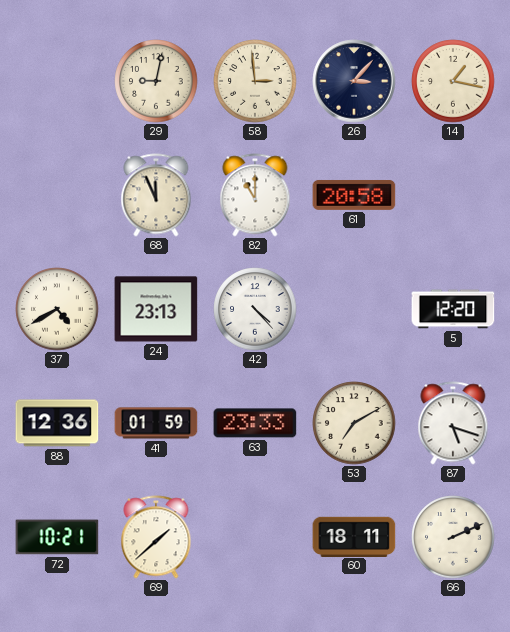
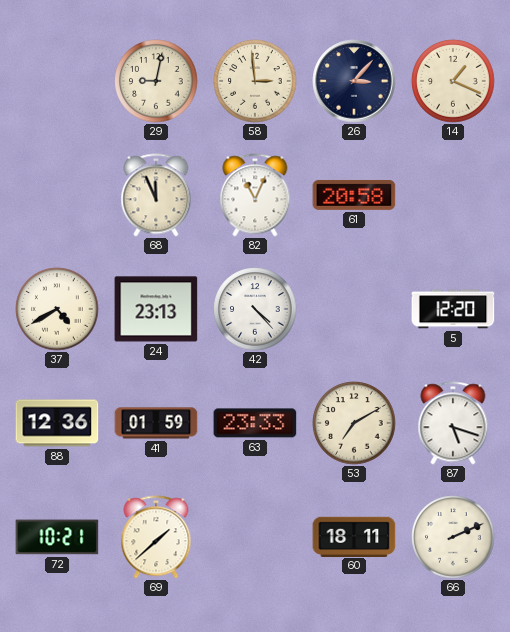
14: 1:17 -> 1:19 (453, 81)
82: 11:00 -> 11:04 (255, 195)
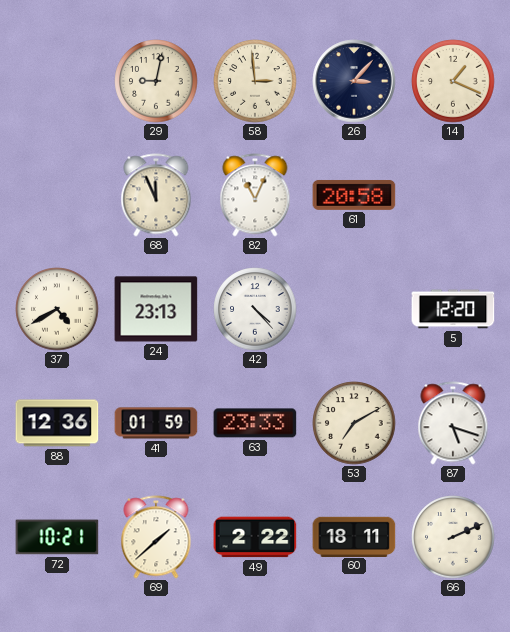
49: none -> 2:22 (255, 537)
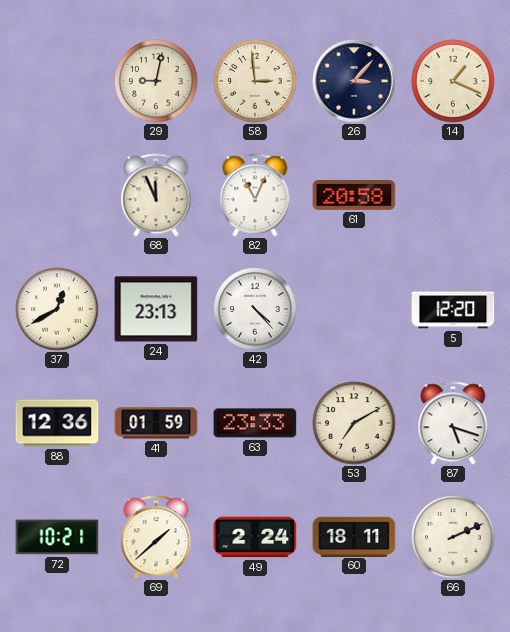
37: 4:40 -> 12:40 (57, 309)
49: 2:22 -> 2:24 (255, 537)
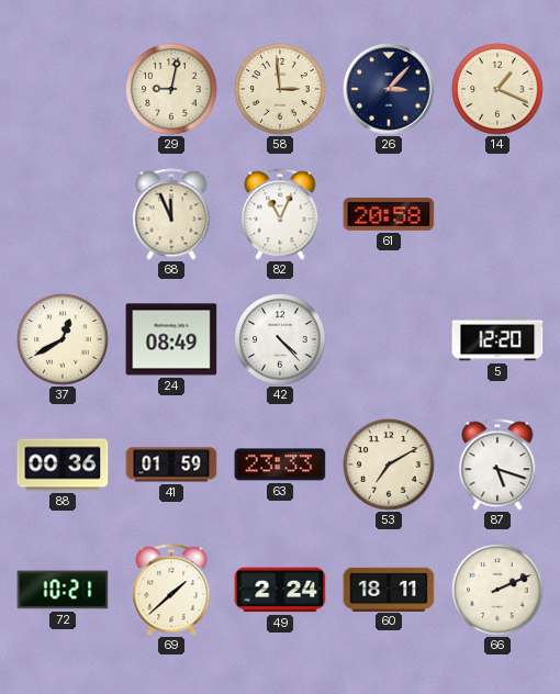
24: 23:13 -> 08:49 (171, 339)
88: 12:36 -> 00:36 (63, 464)
